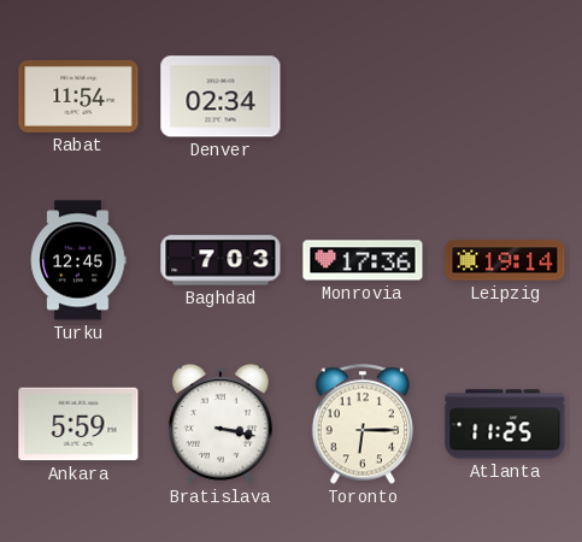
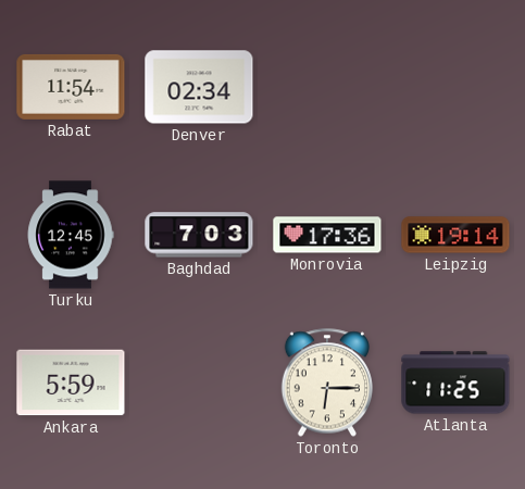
Bratislava: 3:17 -> none (221, 425)
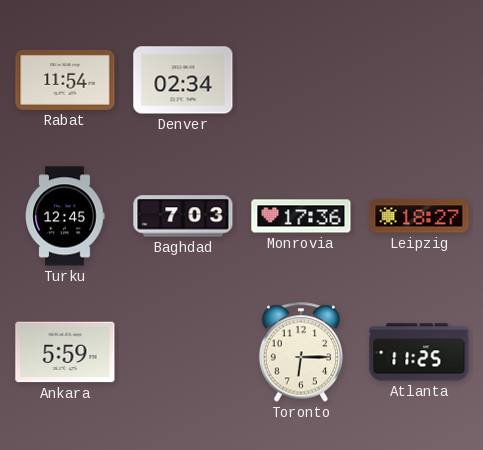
Leipzig: 19:14 -> 18:27 (419, 216)
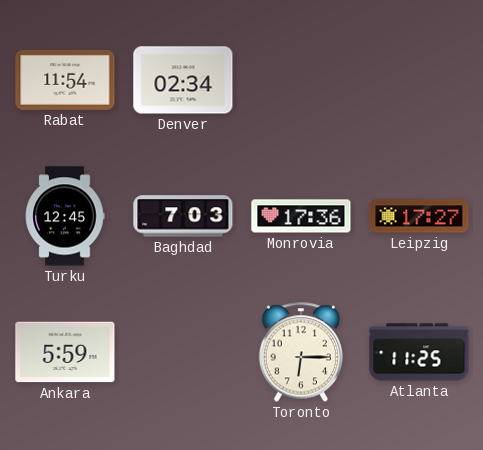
Leipzig: 18:27 -> 17:27 (419, 216)
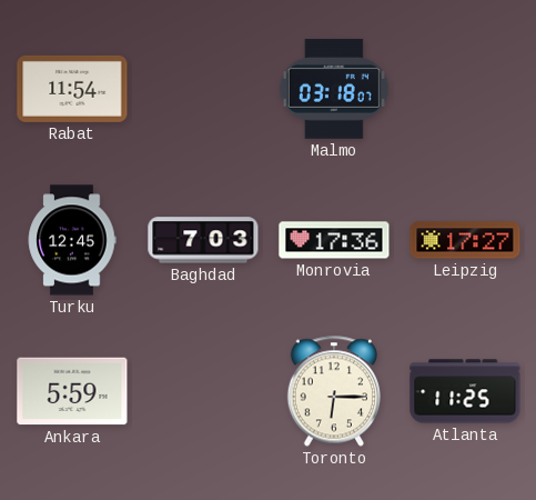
Denver: 02:34 -> none (183, 80)
Malmo: none -> 03:18 (334, 89)
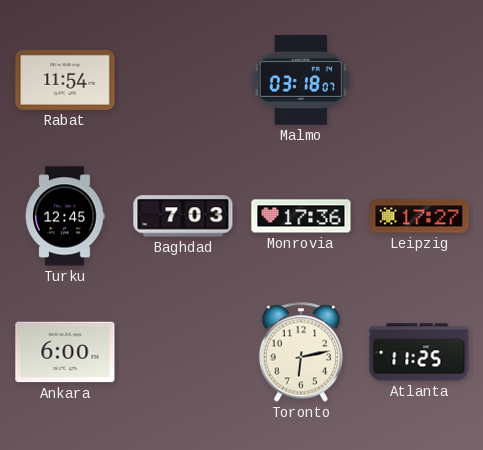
Ankara: 5:59 -> 6:00 (65, 352)
Toronto: 6:15 -> 6:13 (300, 352)
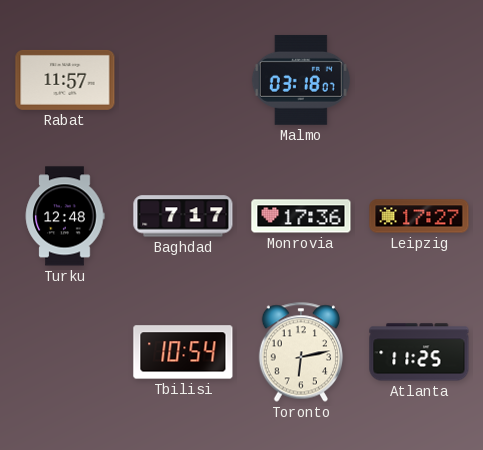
Rabat: 11:54 -> 11:57 (65, 80)
Turku: 12:45 -> 12:48 (65, 216)
Baghdad: 7:03 -> 7:17 (183, 216)
Ankara: 6:00 -> none (65, 352)
Tbilisi: none -> 10:54 (183, 352)
